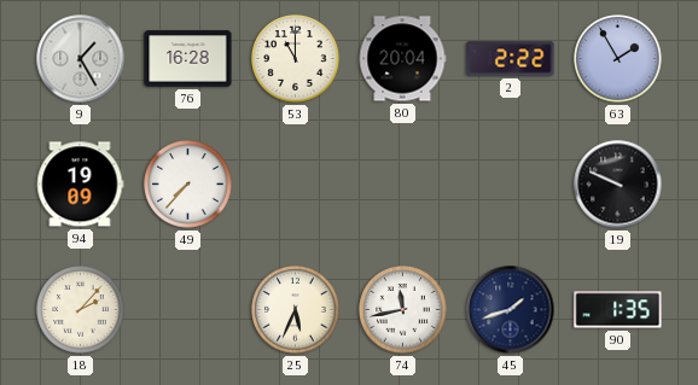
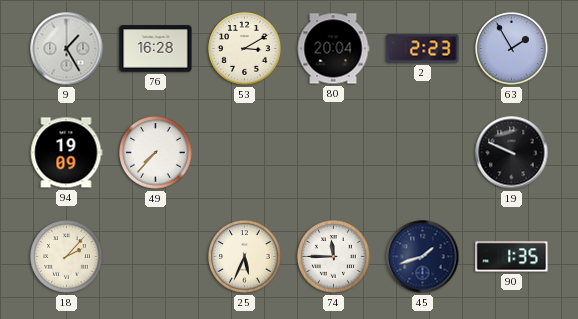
53: 11:00 -> 3:10 (245, 49)
2: 2:22 -> 2:23 (423, 49)
74: 11:43 -> 11:45 (334, 257)
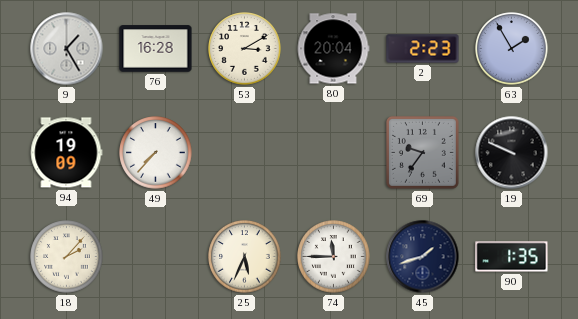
69: none -> 9:36 (422, 152)
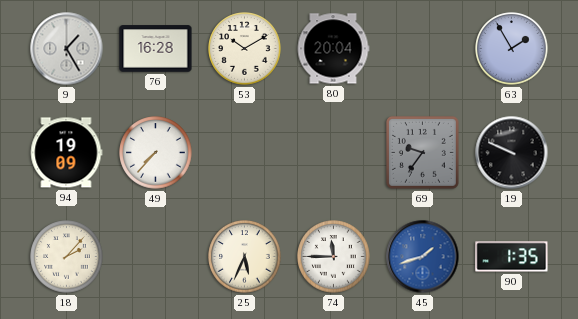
53: 3:10 -> 10:10 (245, 49)
2: 2:23 -> none (423, 49)
45 dial: navy -> blue (423, 257)
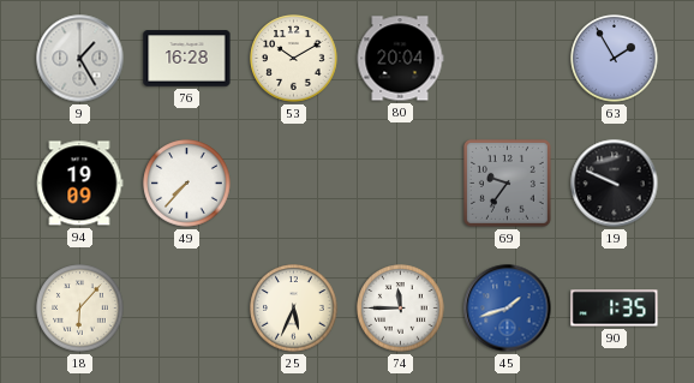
18: 2:07 -> 6:07 (80, 309)
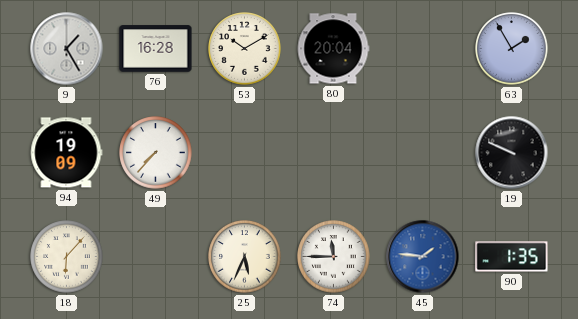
69: 9:36 -> none (507, 182)
45: 1:42 -> 1:46 (423, 257)
